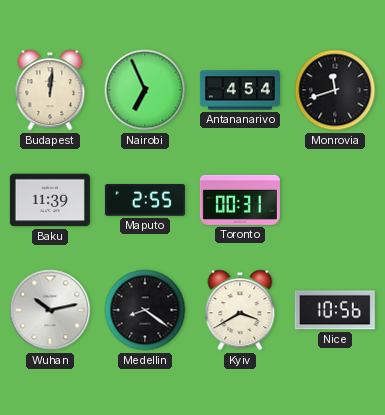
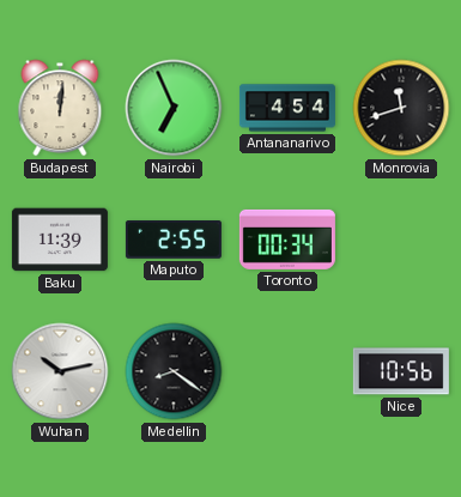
Toronto: 00:31 -> 00:34 (287, 240)
Kyiv: 3:40 -> none (240, 310)
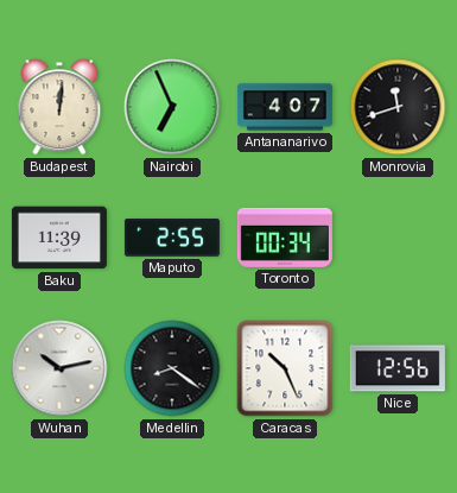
Antananarivo: 4:54 -> 4:07 (285, 107)
Caracas: none -> 10:26 (285, 368)
Nice: 10:56 -> 12:56 (398, 368)
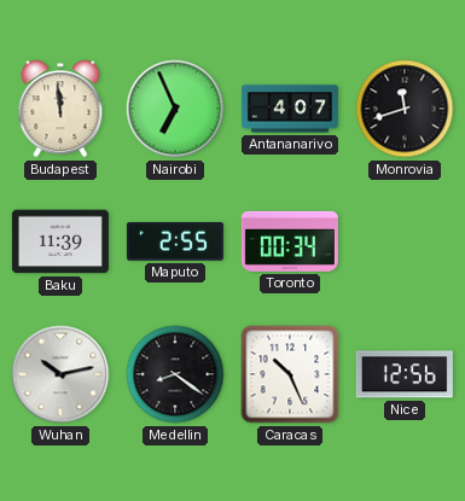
Budapest: 12:01 -> 11:59 (60, 109)
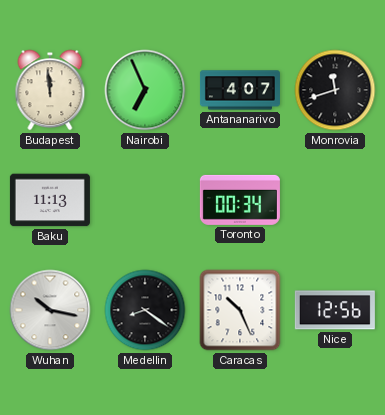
Baku: 11:39 -> 11:13 (50, 200)
Maputo: 2:55 -> none (175, 241)
Wuhan: 10:13 -> 10:17 (50, 310)
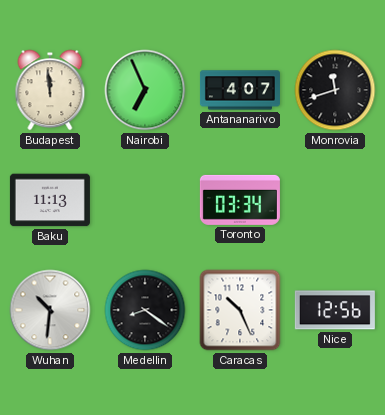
Toronto: 00:34 -> 03:34 (240, 200)
Wuhan: 10:17 -> 10:31 (50, 310)
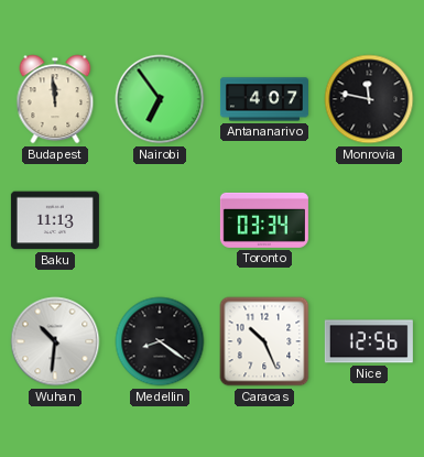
Nairobi: 6:56 -> 6:54 (160, 99)
Monrovia: 11:42 -> 11:47 (369, 99)
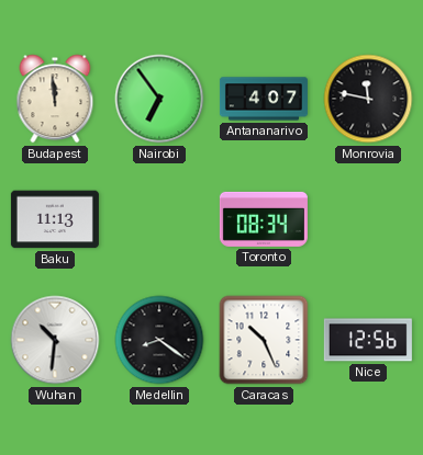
Toronto: 03:34 -> 08:34 (264, 219)
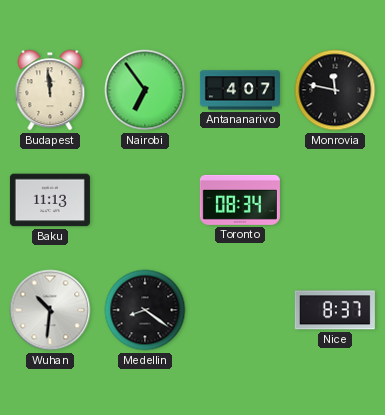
Caracas: 10:26 -> none (264, 340)
Nice: 12:56 -> 8:37 (335, 310)
